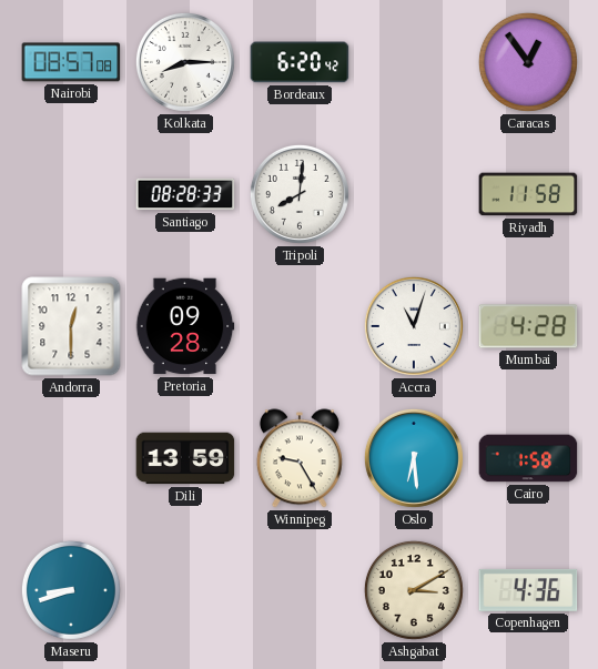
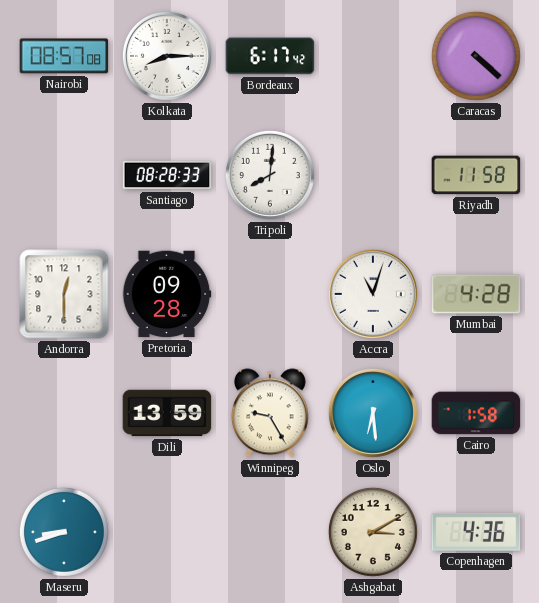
Bordeaux: 6:20 -> 6:17 (270, 56)
Caracas: 12:54 -> 4:22 (476, 56)
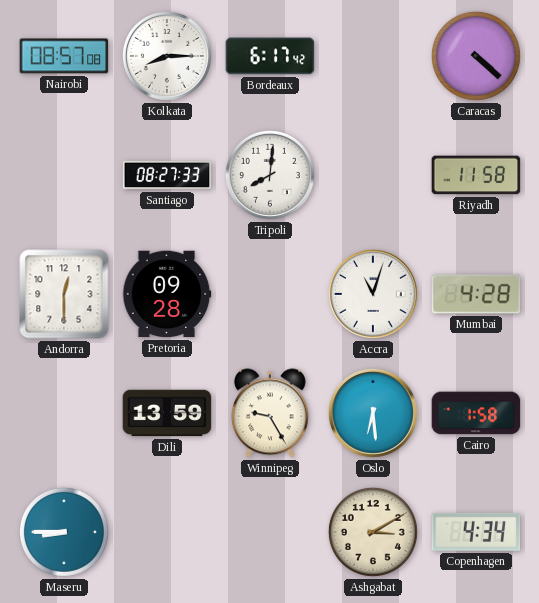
Santiago: 08:28 -> 08:27 (167, 175)
Maseru: 8:42 -> 8:45 (64, 532)
Copenhagen: 4:36 -> 4:34 (476, 532)
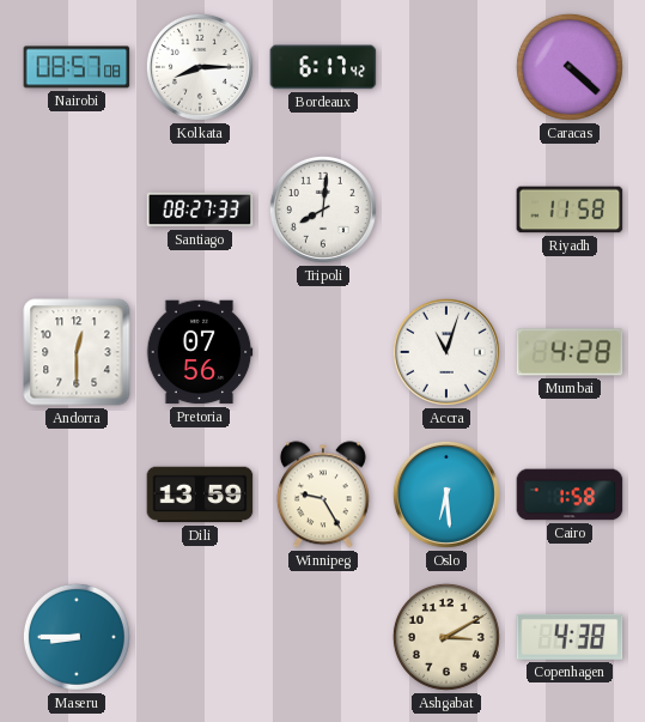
Pretoria: 09:28 -> 07:56 (200, 352)
Copenhagen: 4:34 -> 4:38 (570, 637)
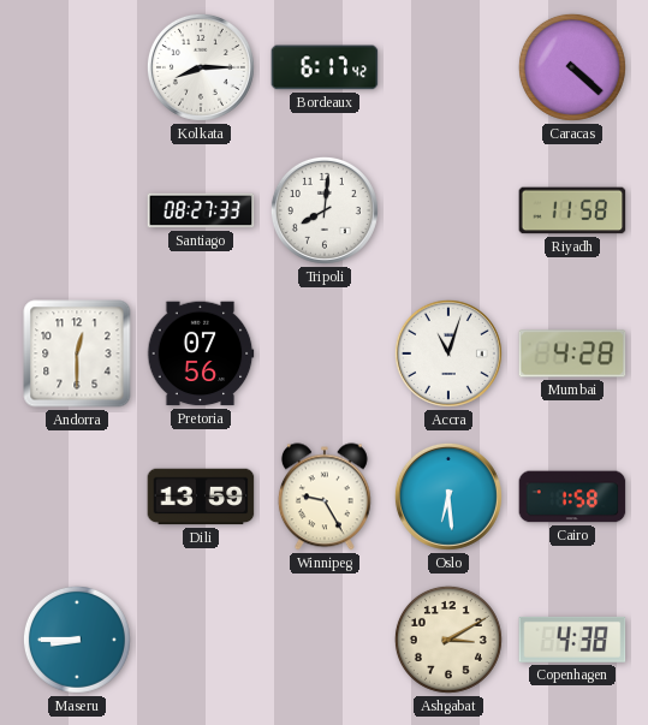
Nairobi: 08:57 -> none (77, 67)
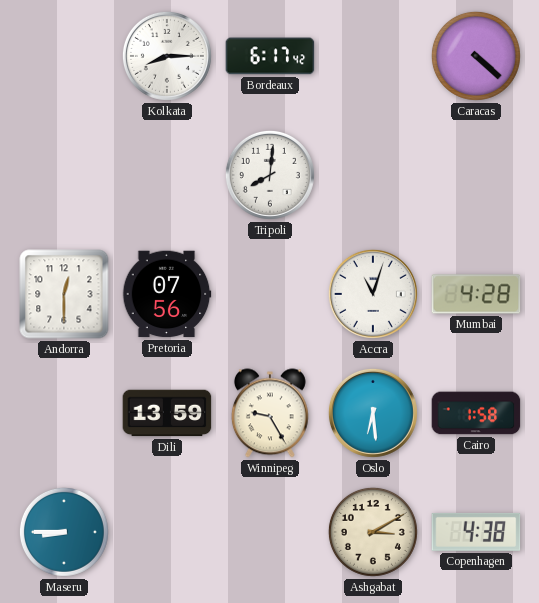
Santiago: 08:27 -> none (201, 210)
Riyadh: 11:58 -> none (572, 210)
